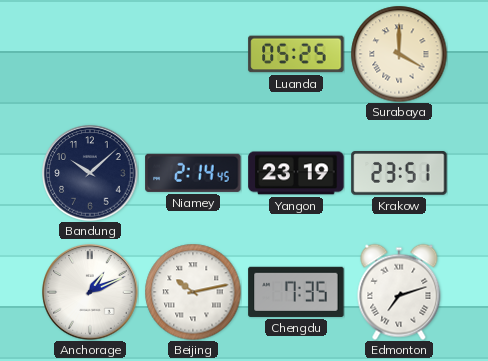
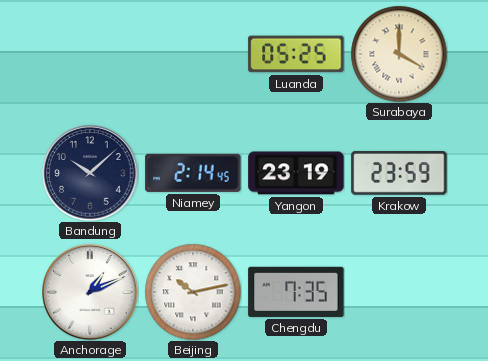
Krakow: 23:51 -> 23:59 (399, 174)
Edmonton: 7:12 -> none (399, 292)
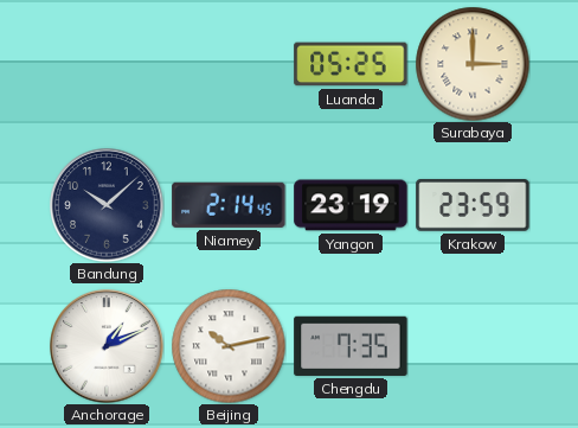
Surabaya: 4:00 -> 3:00 (473, 64)
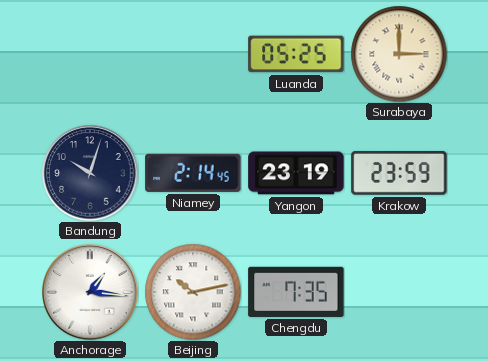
Bandung: 10:08 -> 10:03 (90, 173)
Anchorage: 1:11 -> 1:16 (90, 292)
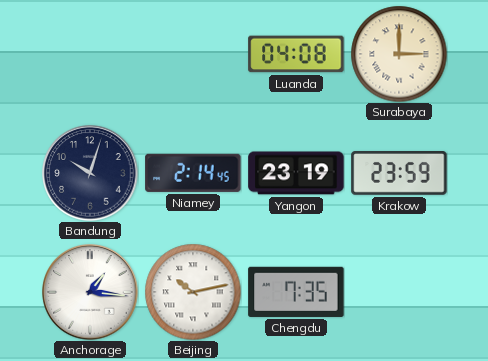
Luanda: 05:25 -> 04:08 (296, 54)
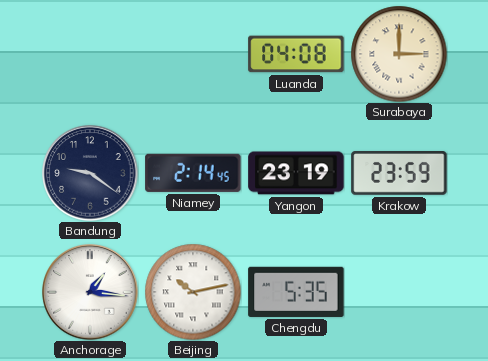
Bandung: 10:03 -> 9:21 (90, 173)
Chengdu: 7:35 -> 5:35 (296, 292)
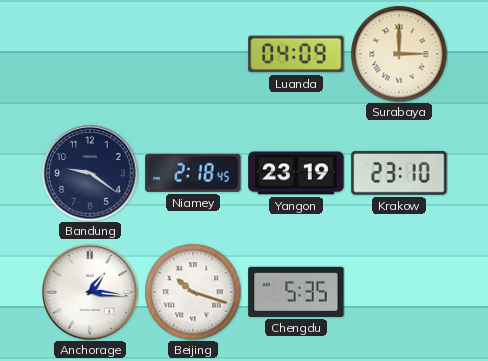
Luanda: 04:08 -> 04:09 (296, 54)
Niamey: 2:14 -> 2:18 (193, 173)
Krakow: 23:59 -> 23:10 (399, 174)
Beijing: 10:13 -> 10:18 (193, 292)
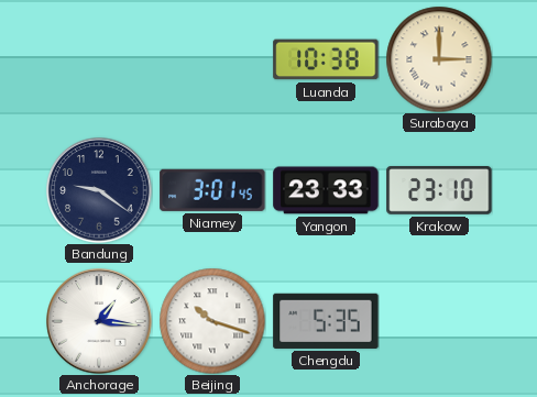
Luanda: 04:09 -> 10:38 (326, 59)
Niamey: 2:18 -> 3:01 (212, 190)
Yangon: 23:19 -> 23:33 (326, 190)
